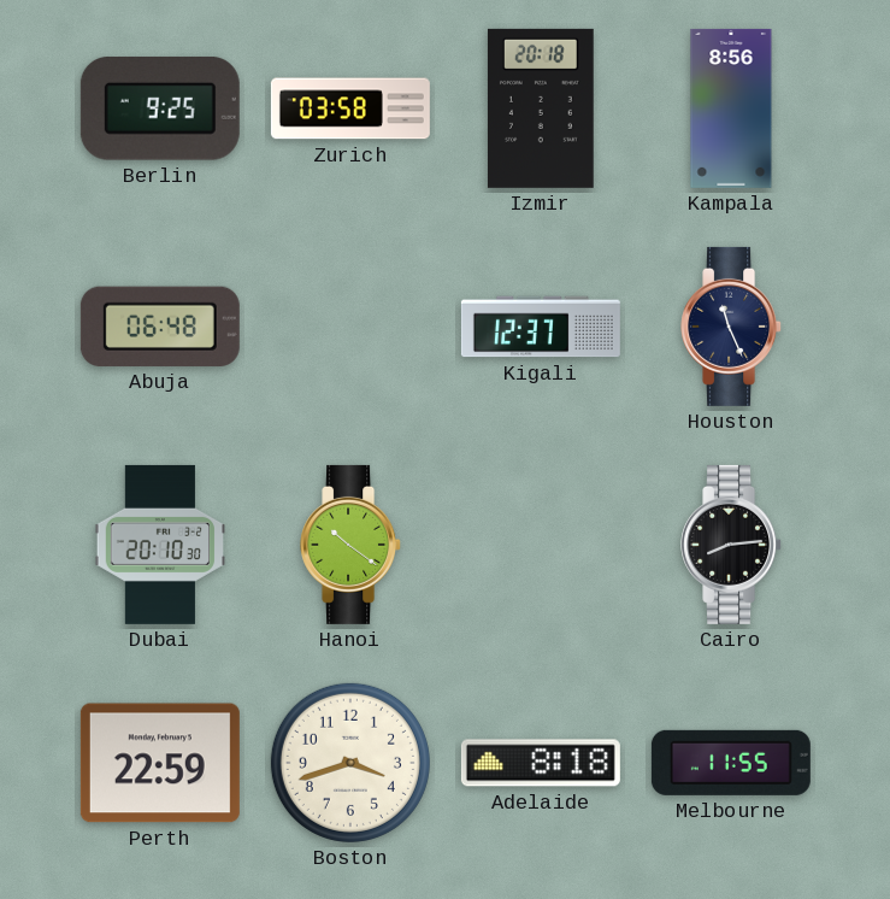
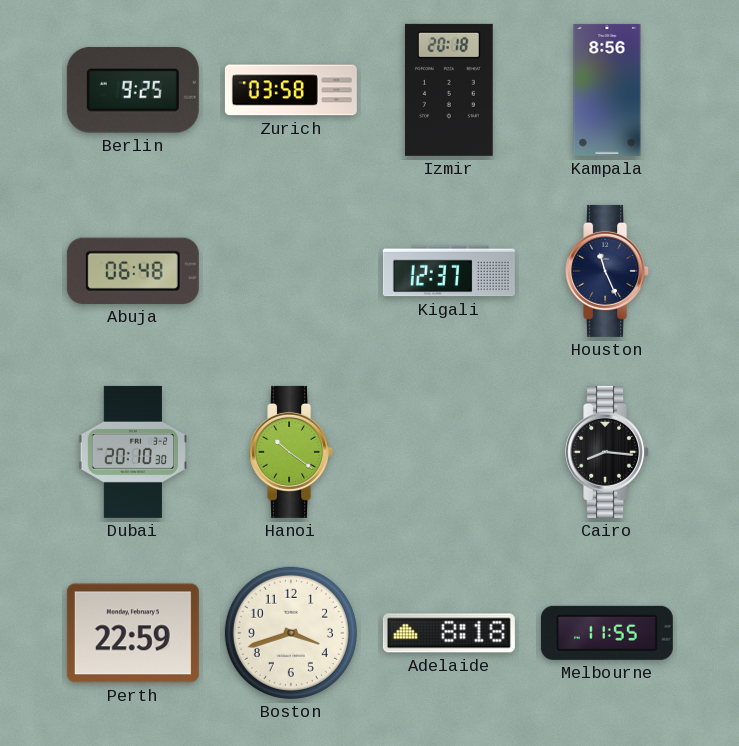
Cairo: 8:14 -> 8:16 (608, 452)
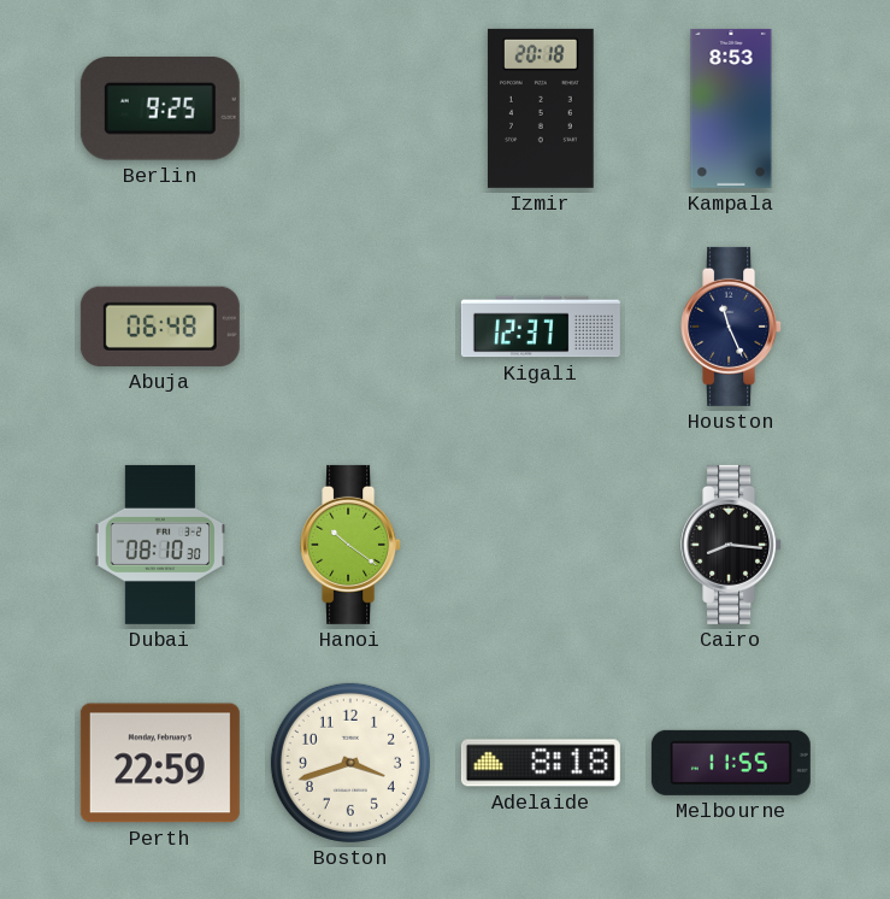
Zurich: 03:58 -> none (291, 90)
Kampala: 8:56 -> 8:53 (731, 108)
Dubai: 20:10 -> 08:10 (159, 545)
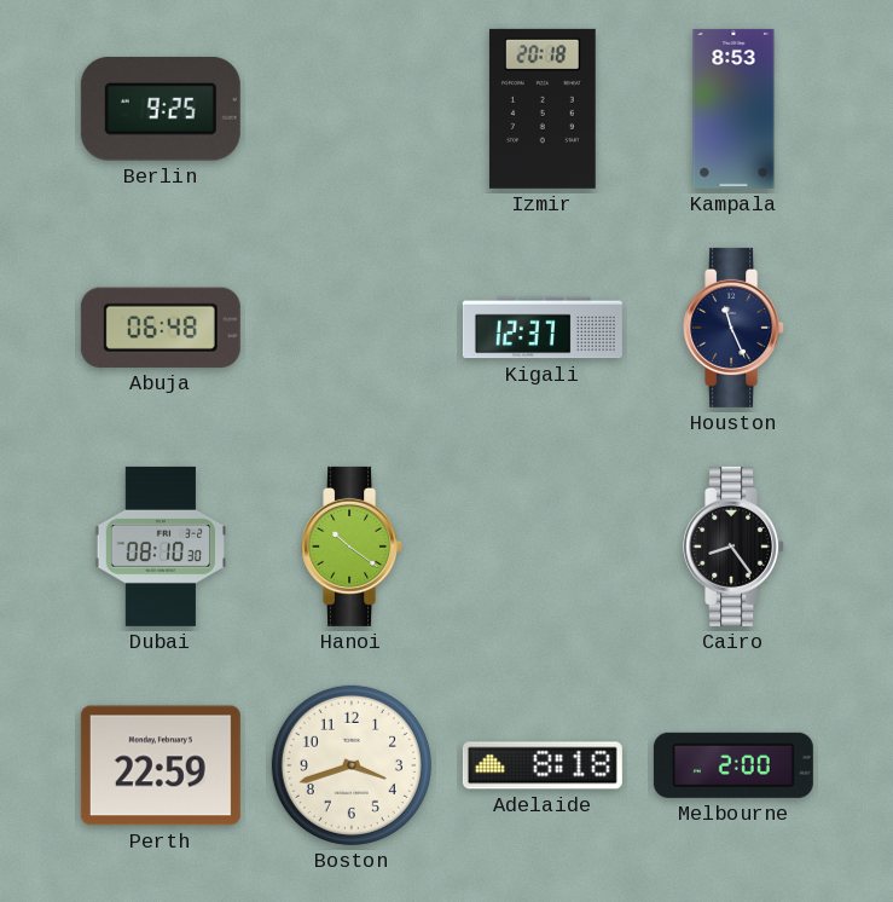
Cairo: 8:16 -> 8:24 (735, 547)
Melbourne: 11:55 -> 2:00 (733, 765)
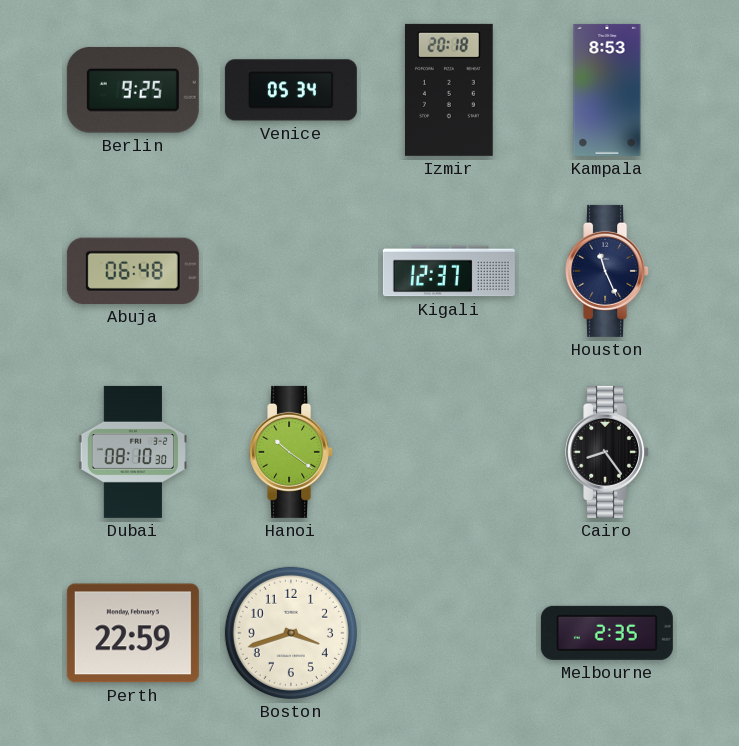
Venice: none -> 05:34 (291, 90)
Adelaide: 8:18 -> none (543, 765)
Melbourne: 2:00 -> 2:35 (607, 633)
